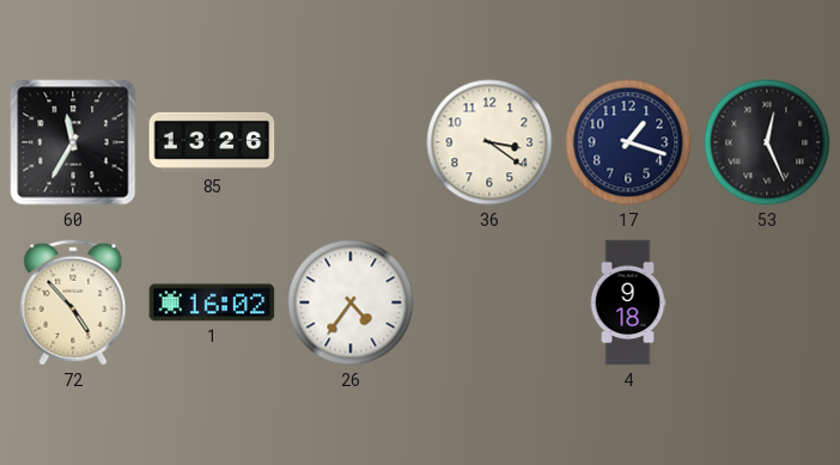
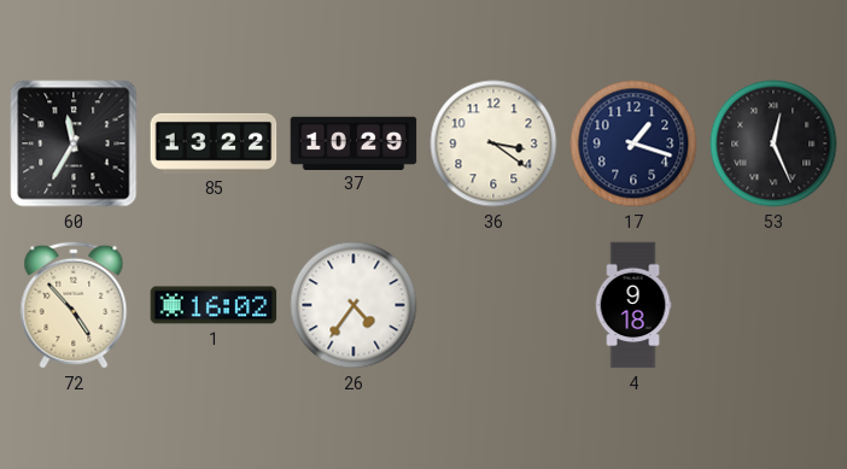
85: 13:26 -> 13:22 (214, 143)
37: none -> 10:29 (354, 142)
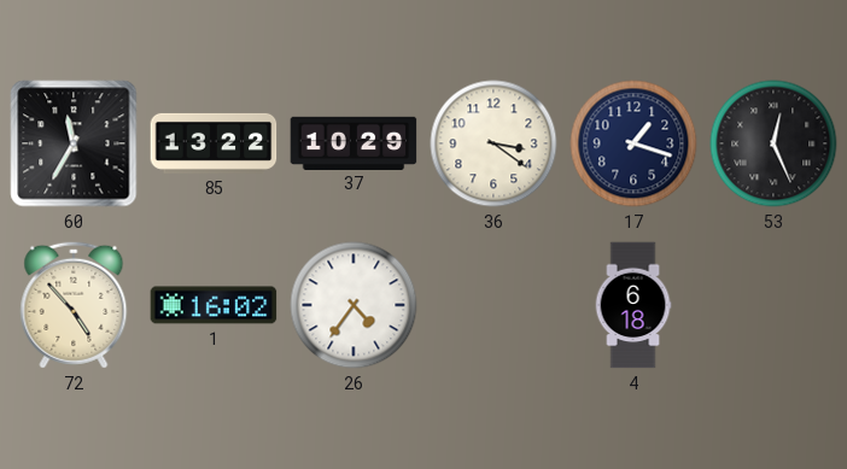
4: 9:18 -> 6:18 (633, 305)
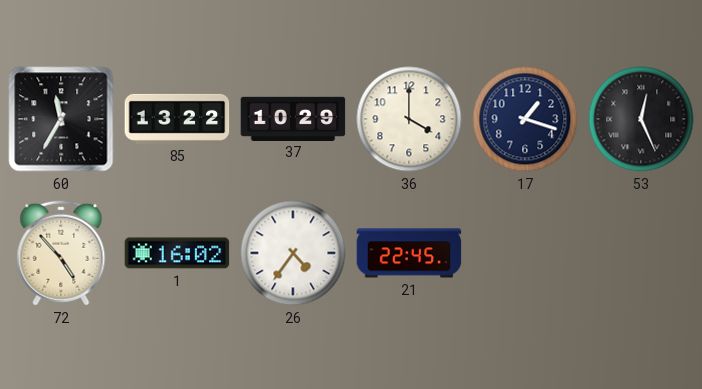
36: 3:21 -> 4:00 (409, 119)
21: none -> 22:45 (409, 253)
4: 6:18 -> none (633, 305)
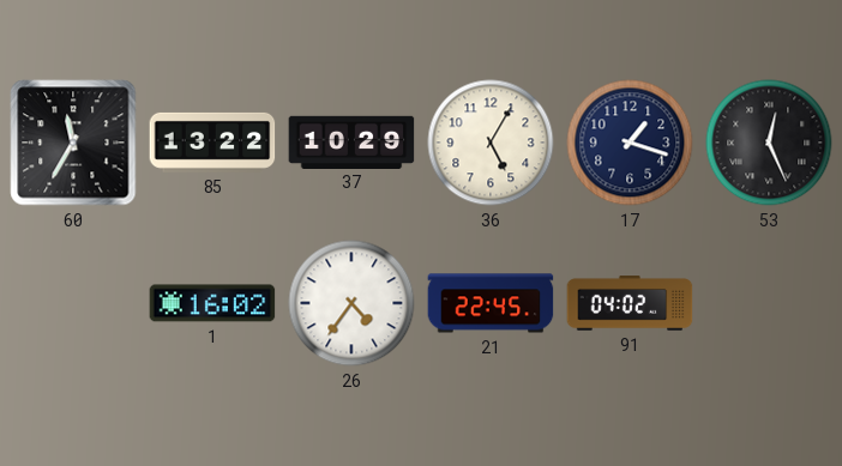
36: 4:00 -> 5:05 (491, 143)
72: 4:53 -> none (61, 253)
91: none -> 04:02 (630, 303)
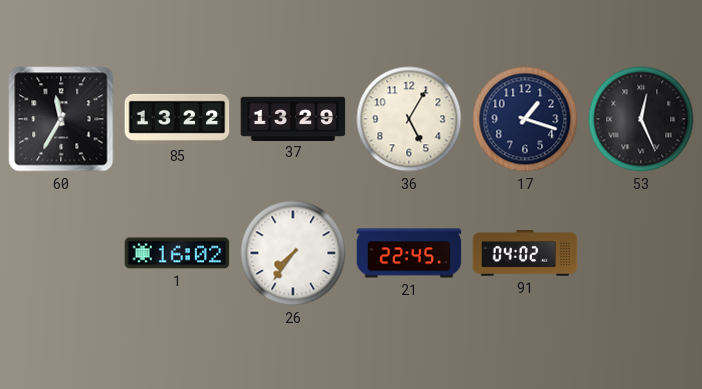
37: 10:29 -> 13:29 (293, 118)
26: 4:36 -> 7:36 (293, 253)
